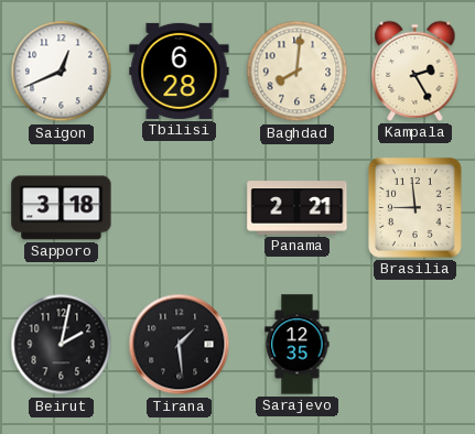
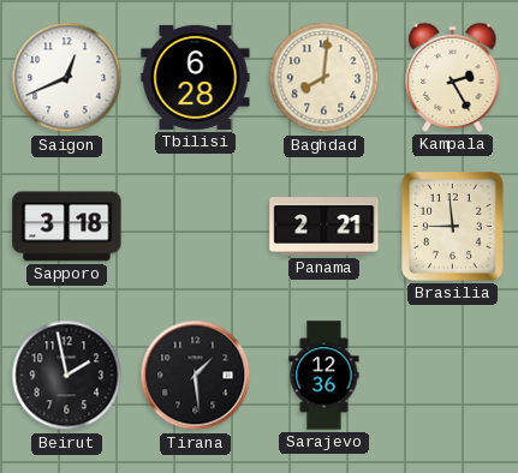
Beirut: 2:02 -> 1:58 (67, 376)
Sarajevo: 12:35 -> 12:36 (325, 376)
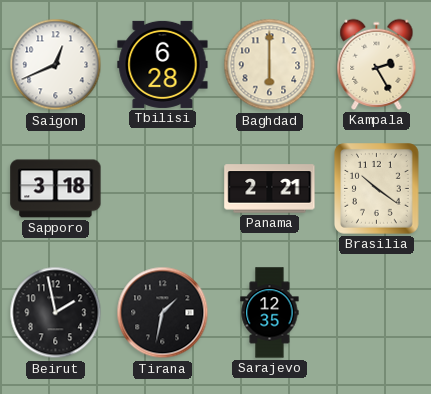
Baghdad: 8:01 -> 6:00 (270, 65)
Brasilia: 8:59 -> 10:21 (377, 189)
Tirana: 1:29 -> 1:32 (163, 313)
Sarajevo: 12:36 -> 12:35 (270, 313)
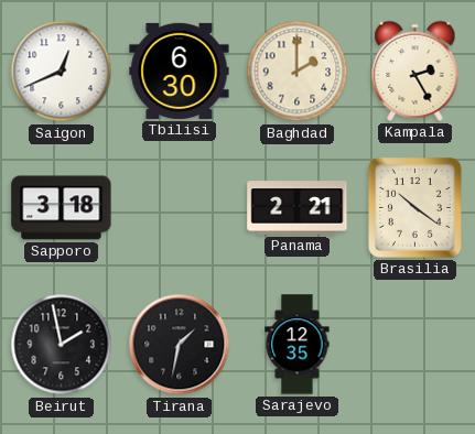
Tbilisi: 6:28 -> 6:30 (180, 70)
Baghdad: 6:00 -> 2:00 (298, 72)
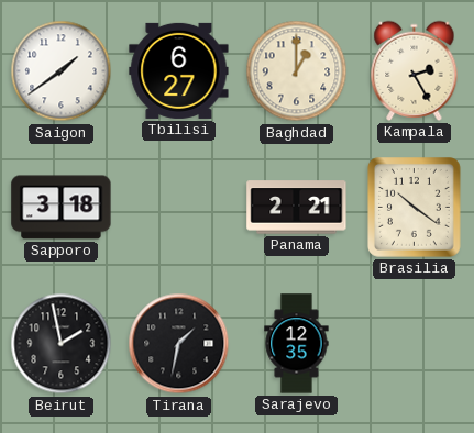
Saigon: 12:41 -> 1:39 (62, 71)
Tbilisi: 6:30 -> 6:27 (179, 70)
Baghdad: 2:00 -> 1:00 (297, 71)
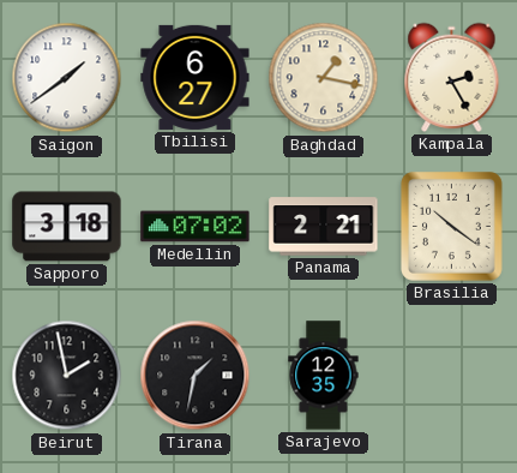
Baghdad: 1:00 -> 1:17 (324, 78)
Medellin: none -> 07:02 (196, 227)
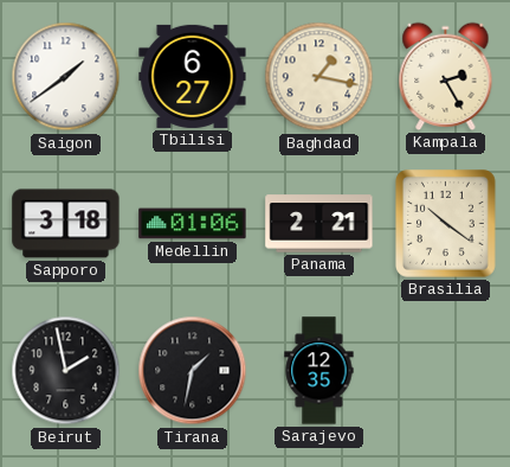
Medellin: 07:02 -> 01:06 (193, 224)
